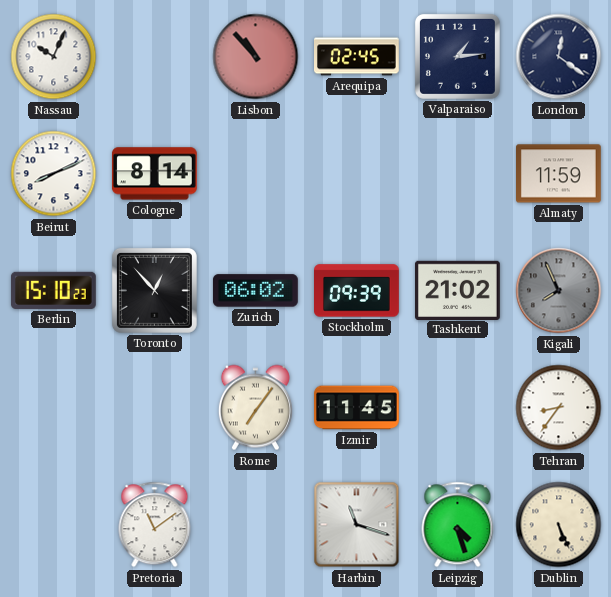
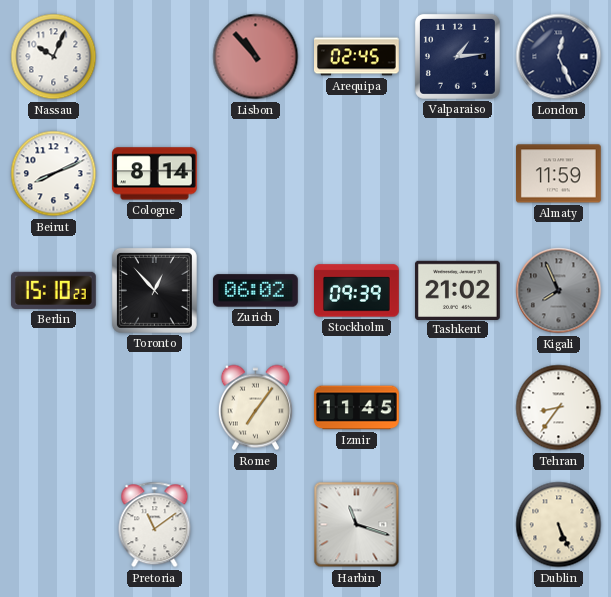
London: 12:21 -> 12:26 (559, 57)
Leipzig: 4:27 -> none (458, 525)
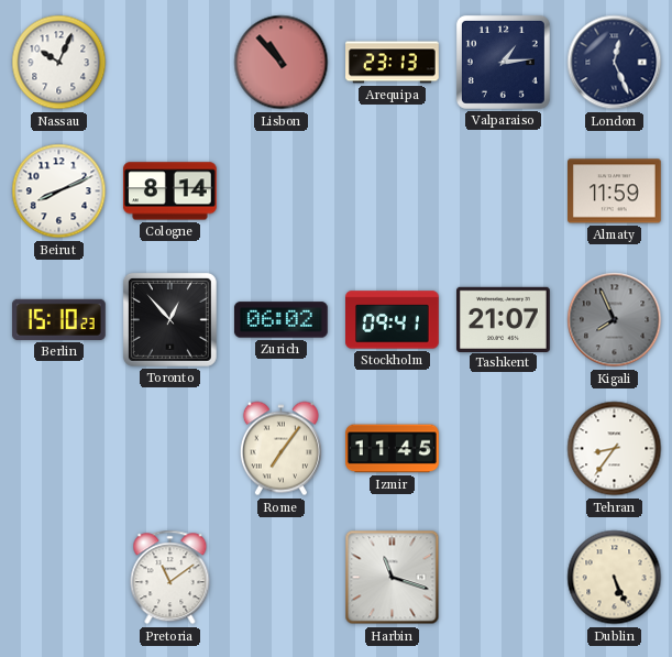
Arequipa: 02:45 -> 23:13 (393, 63)
Stockholm: 09:39 -> 09:41 (393, 320)
Tashkent: 21:02 -> 21:07 (504, 319)
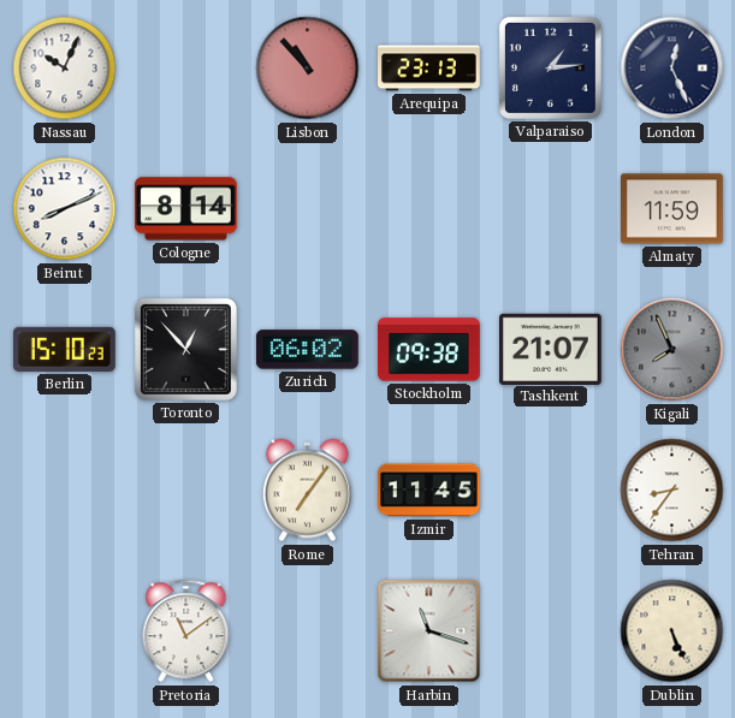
Stockholm: 09:41 -> 09:38 (429, 350)
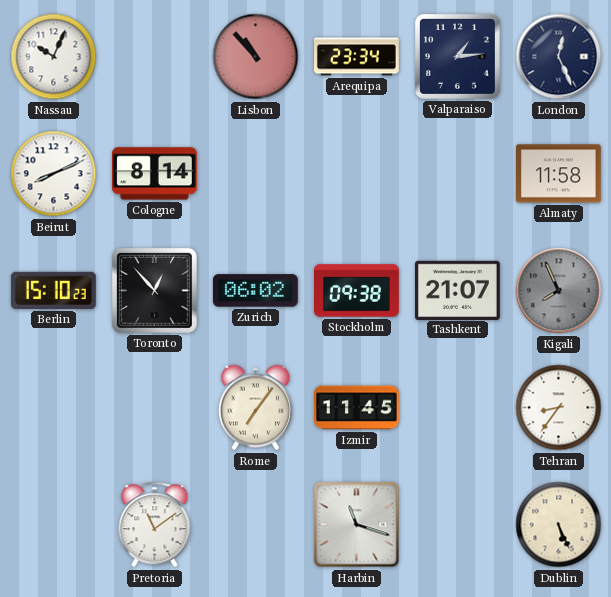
Arequipa: 23:13 -> 23:34 (357, 57)
Almaty: 11:59 -> 11:58 (559, 174)
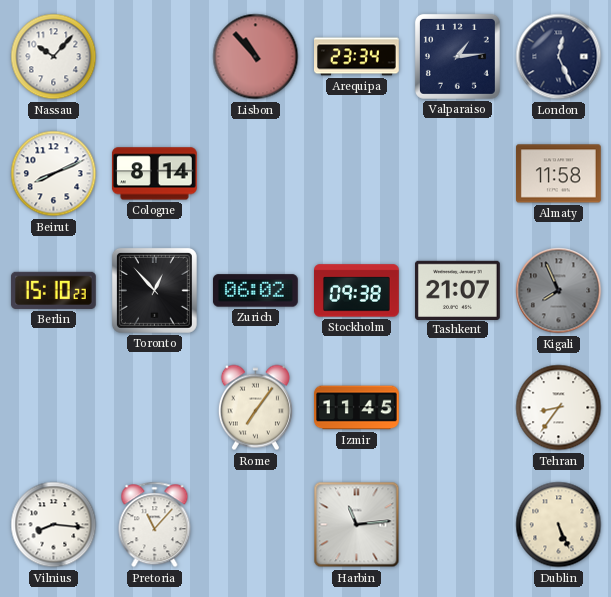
Nassau: 10:04 -> 10:07 (54, 57)
Vilnius: none -> 8:16 (54, 525)
Pretoria: 11:09 -> 11:07 (155, 525)
Harbin: 11:18 -> 11:14 (357, 525)
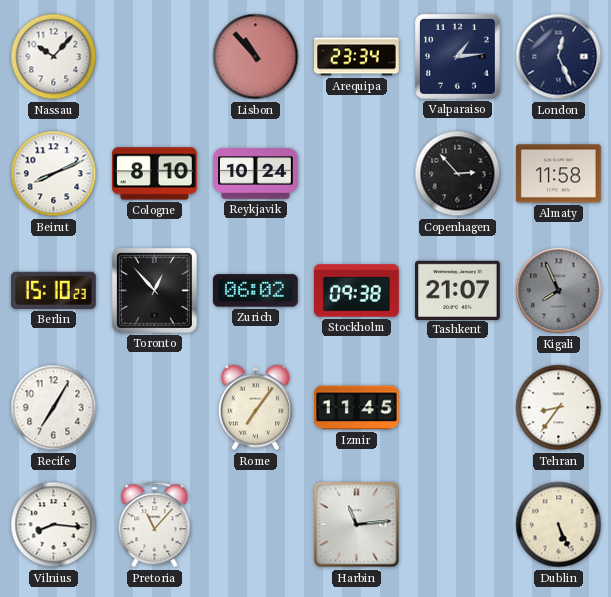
Cologne: 8:14 -> 8:10 (154, 174)
Reykjavik: none -> 10:24 (256, 174)
Copenhagen: none -> 2:53 (458, 174)
Recife: none -> 7:05 (54, 408)
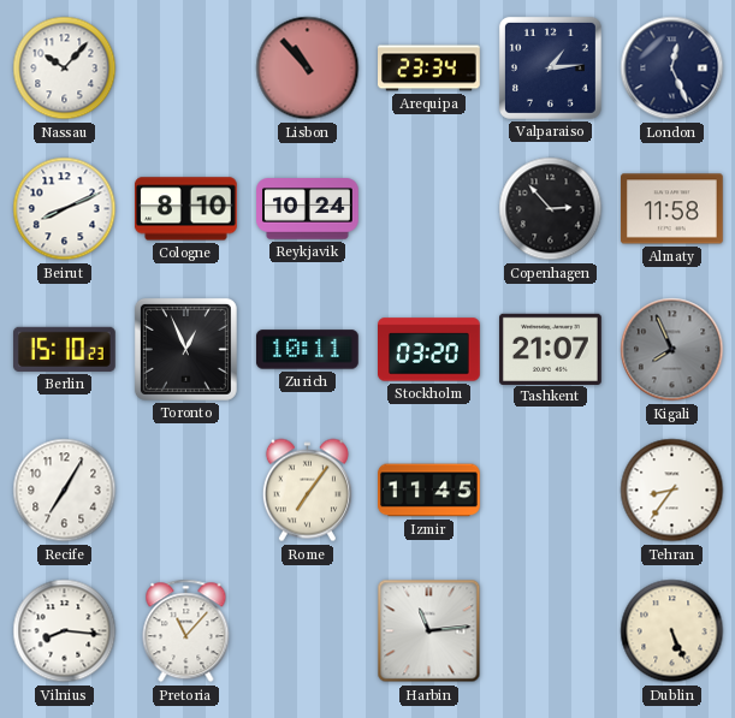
Toronto: 12:53 -> 12:56 (185, 349)
Zurich: 06:02 -> 10:11 (307, 350)
Stockholm: 09:38 -> 03:20 (429, 350)
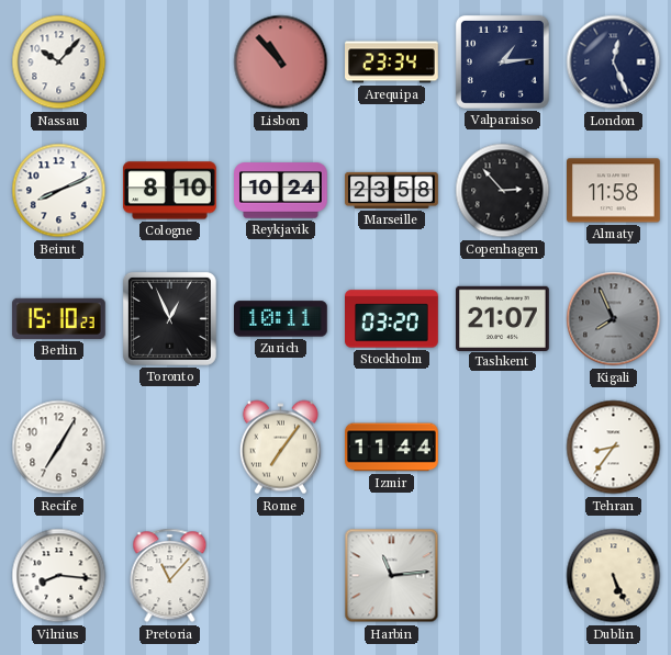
Marseille: none -> 23:58 (392, 190)
Izmir: 11:45 -> 11:44 (392, 448)
